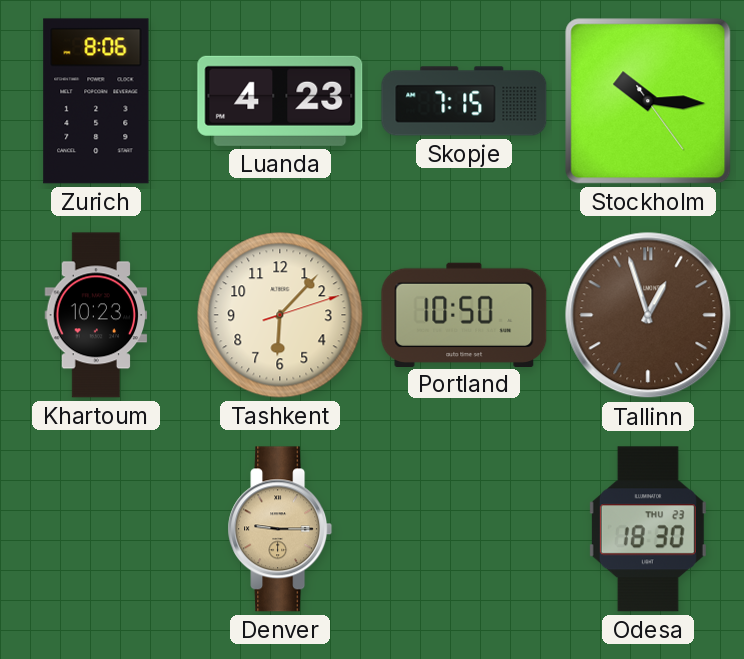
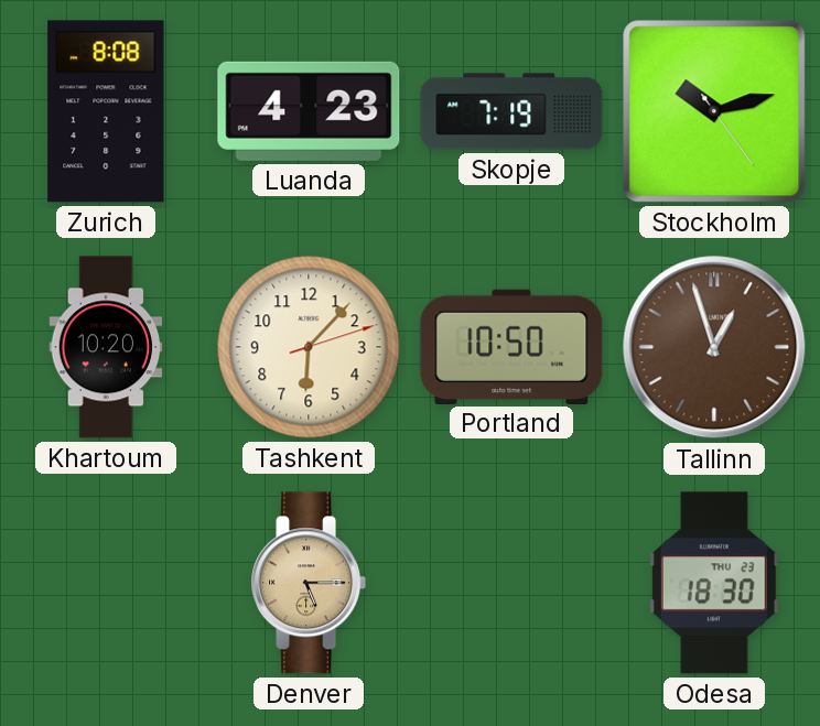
Zurich: 8:06 -> 8:08 (106, 111)
Skopje: 7:15 -> 7:19 (511, 111)
Stockholm: 10:15 -> 10:12 (714, 111)
Khartoum: 10:23 -> 10:20 (106, 347)
Denver: 9:15 -> 5:15 (309, 583)
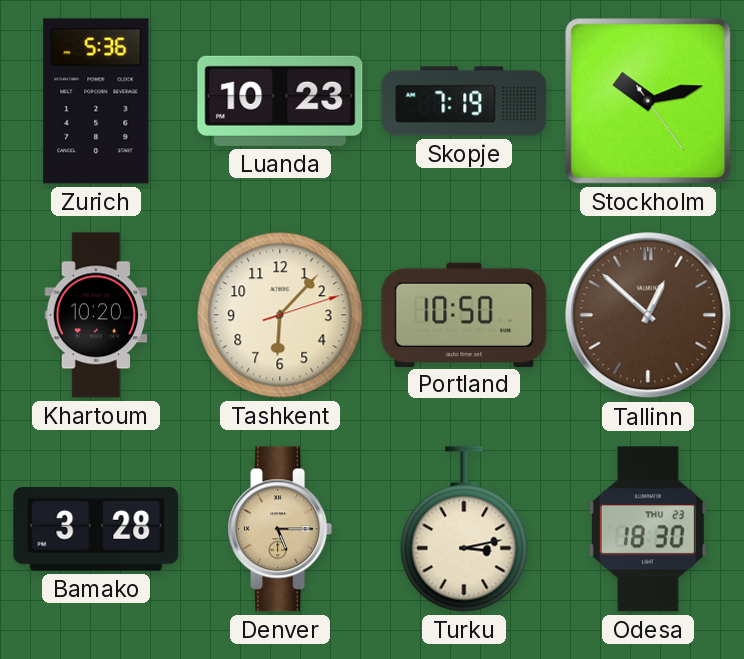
Zurich: 8:08 -> 5:36 (96, 101)
Luanda: 4:23 -> 10:23 (280, 101)
Tallinn: 12:57 -> 12:52 (648, 315)
Bamako: none -> 3:28 (96, 529)
Turku: none -> 3:13 (464, 529)
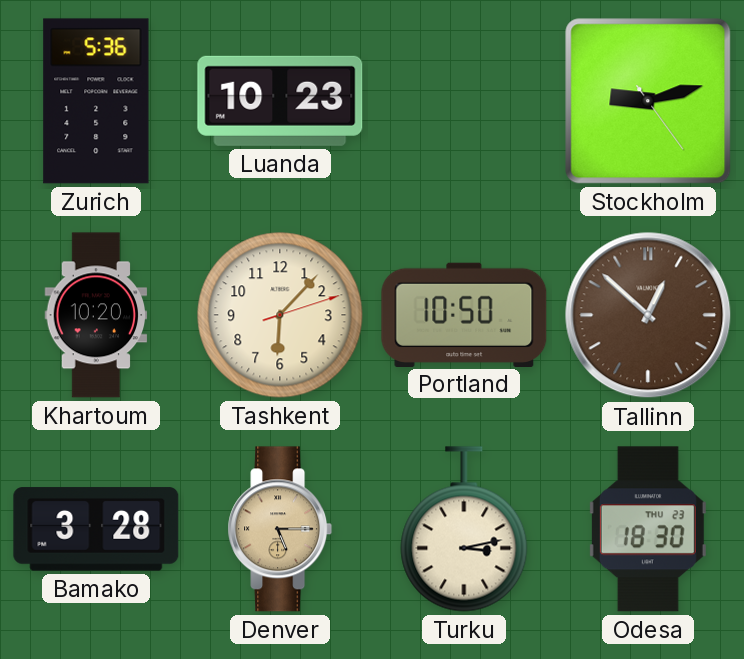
Skopje: 7:19 -> none (464, 101)
Stockholm: 10:12 -> 9:12 (648, 101)
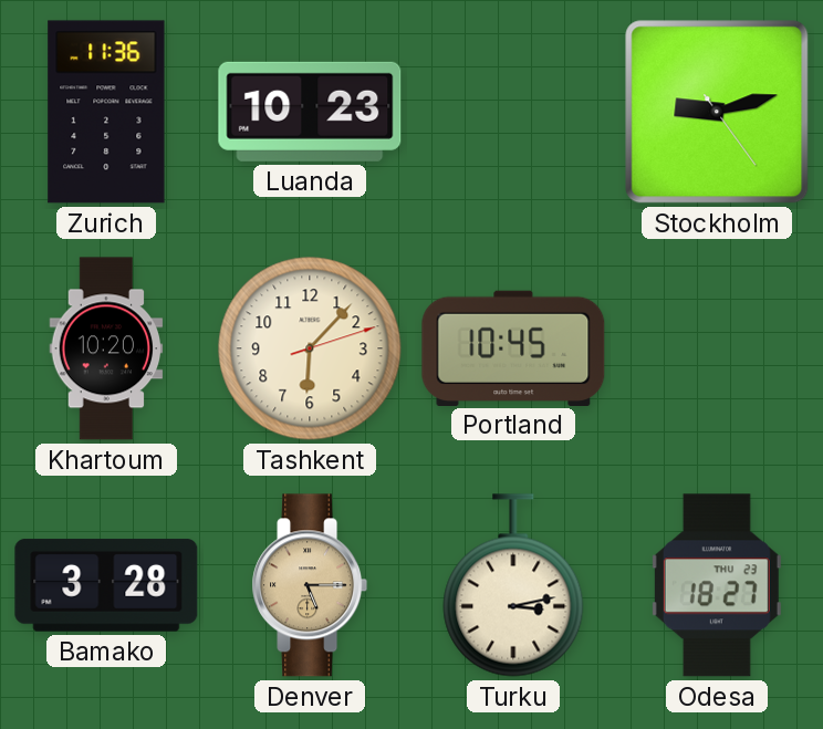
Zurich: 5:36 -> 11:36 (106, 112)
Portland: 10:50 -> 10:45 (513, 347)
Tallinn: 12:52 -> none (648, 315)
Odesa: 18:30 -> 18:27 (717, 585)
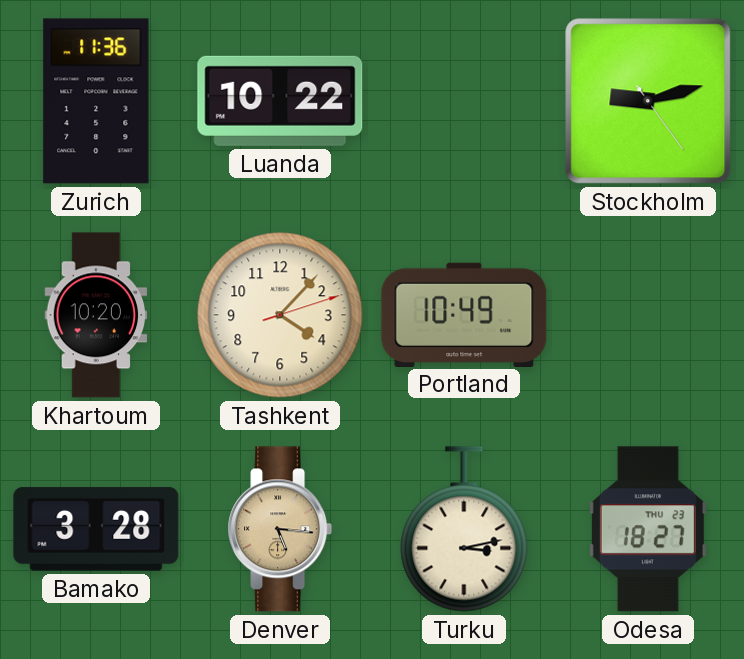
Luanda: 10:23 -> 10:22 (280, 101)
Tashkent: 6:07 -> 4:07 (280, 315)
Portland: 10:45 -> 10:49 (464, 314)
Denver: 5:15 -> 5:16 (280, 529)
